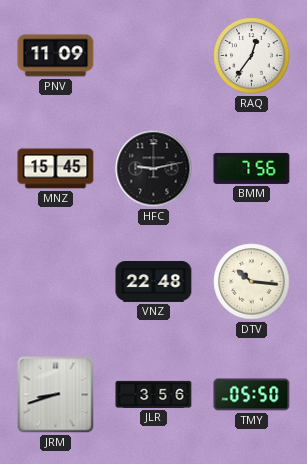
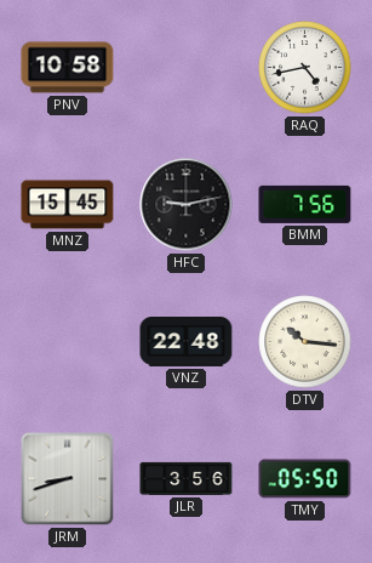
PNV: 11:09 -> 10:58 (68, 68)
RAQ: 12:36 -> 4:43 (305, 68)
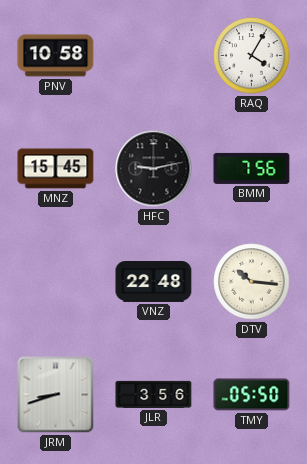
RAQ: 4:43 -> 4:05 (252, 56)
